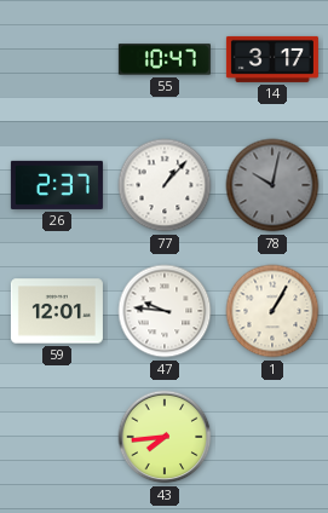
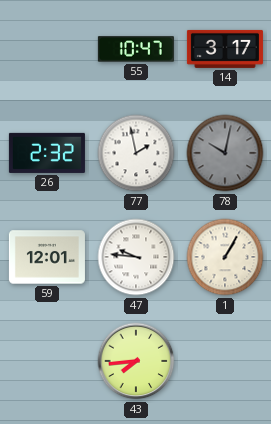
26: 2:37 -> 2:32 (47, 153)
77: 1:07 -> 1:58 (136, 153)
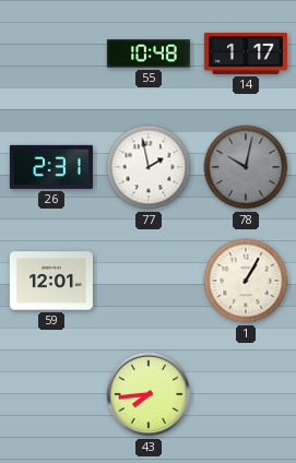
55: 10:47 -> 10:48 (149, 54)
14: 3:17 -> 1:17 (246, 54)
26: 2:32 -> 2:31 (51, 167)
47: 9:46 -> none (136, 257)
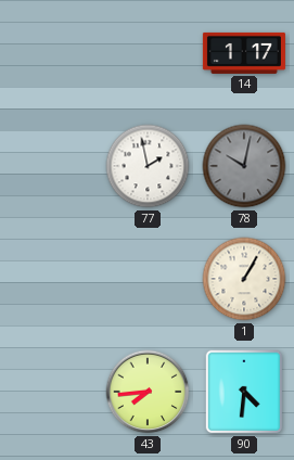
55: 10:48 -> none (149, 54)
26: 2:31 -> none (51, 167)
59: 12:01 -> none (51, 281)
90: none -> 4:31 (244, 392)
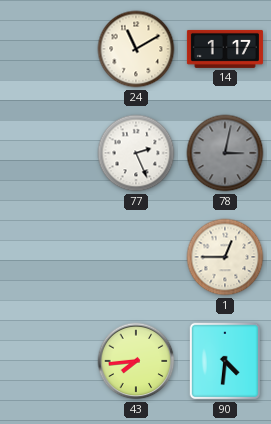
24: none -> 11:10 (136, 49)
77: 1:58 -> 2:26 (136, 153)
78: 10:02 -> 3:02 (225, 153)
1: 1:05 -> 12:45 (225, 257)
